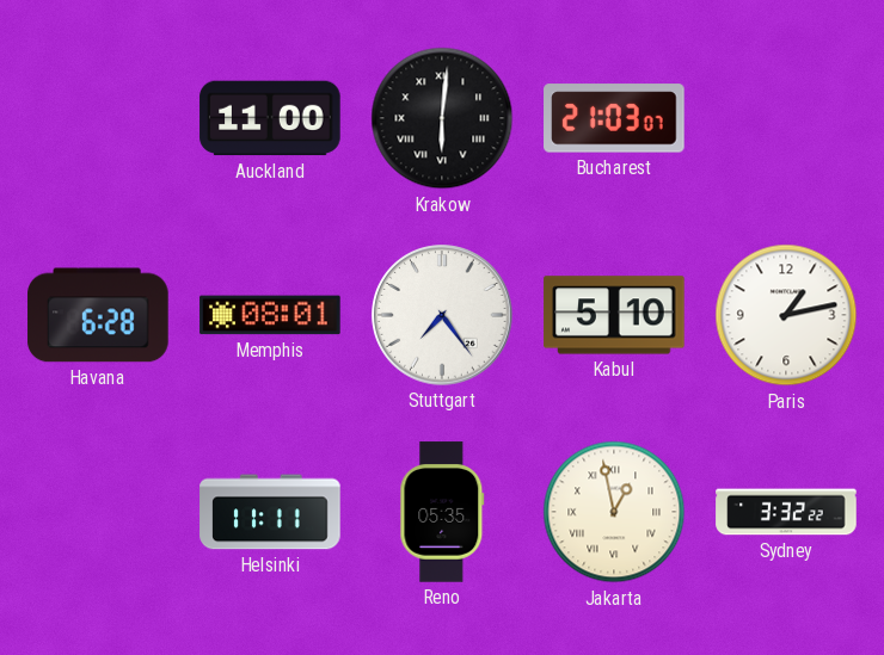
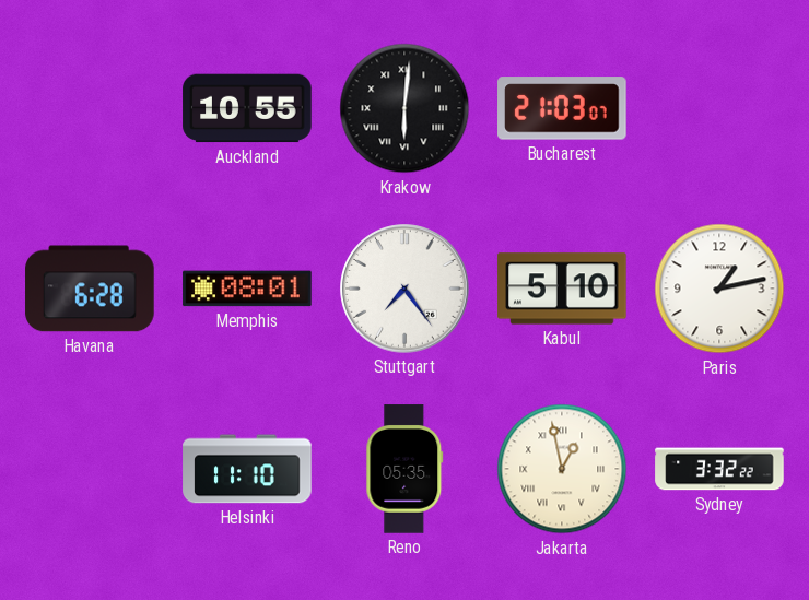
Auckland: 11:00 -> 10:55 (247, 108)
Helsinki: 11:11 -> 11:10 (247, 469)
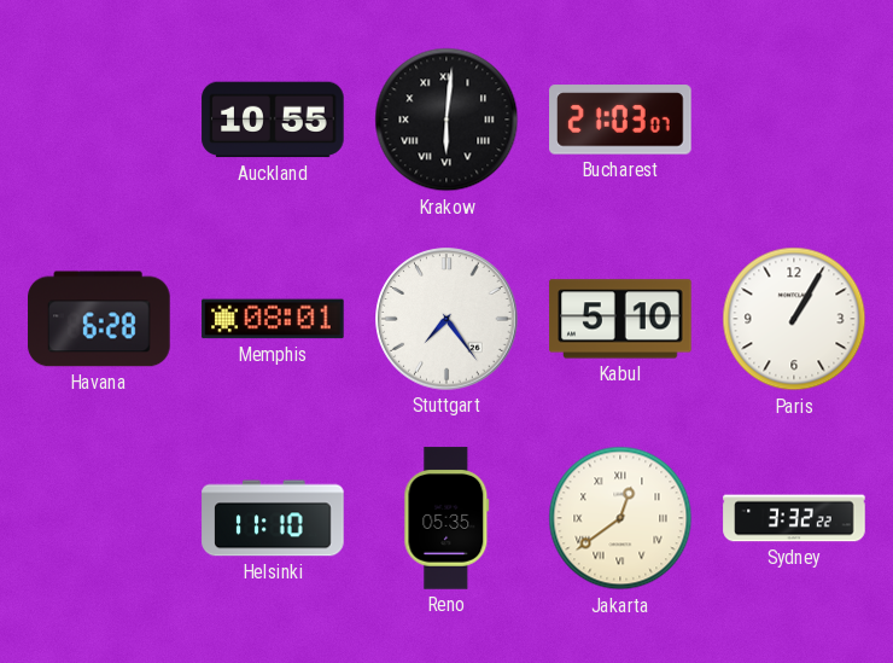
Paris: 1:13 -> 1:05 (794, 319)
Jakarta: 12:58 -> 12:39 (620, 518)
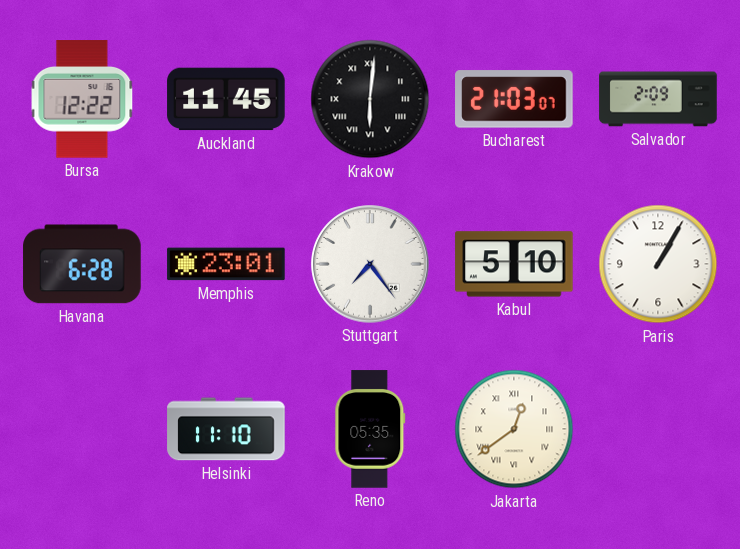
Bursa: none -> 12:22 (82, 99)
Auckland: 10:55 -> 11:45 (226, 99)
Salvador: none -> 2:09 (658, 99)
Memphis: 08:01 -> 23:01 (226, 264)
Sydney: 3:32 -> none (794, 518)
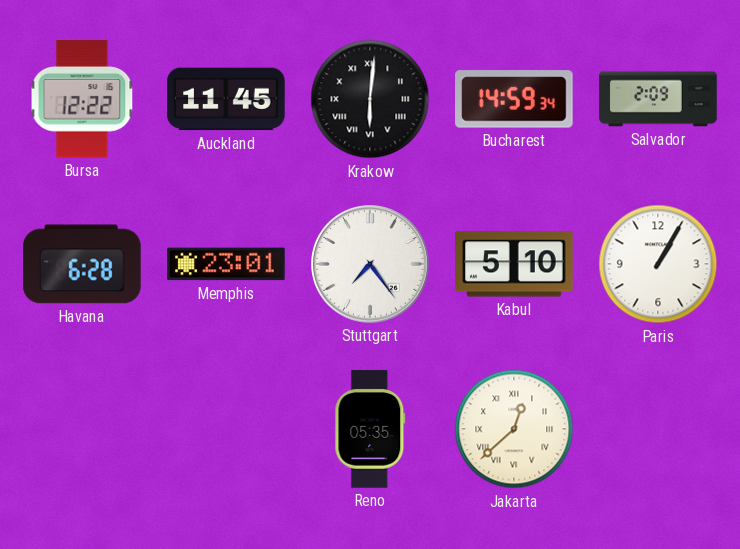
Bucharest: 21:03 -> 14:59 (514, 99)
Helsinki: 11:10 -> none (226, 429)
Jakarta: 12:39 -> 12:38 (514, 429)
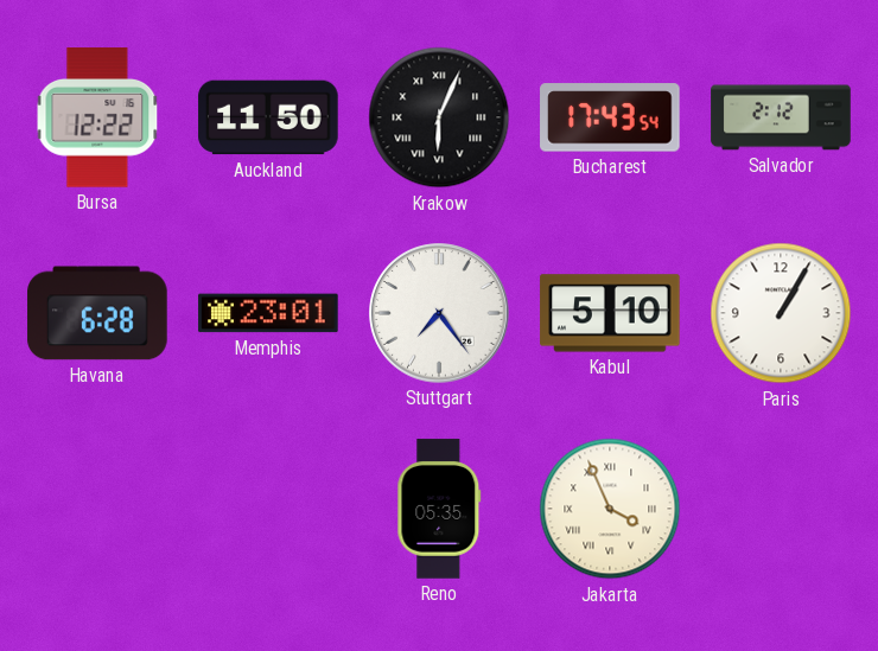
Auckland: 11:45 -> 11:50 (268, 117)
Krakow: 6:01 -> 6:04 (439, 117)
Bucharest: 14:59 -> 17:43 (610, 117)
Salvador: 2:09 -> 2:12 (781, 117)
Jakarta: 12:38 -> 3:56 (610, 509)
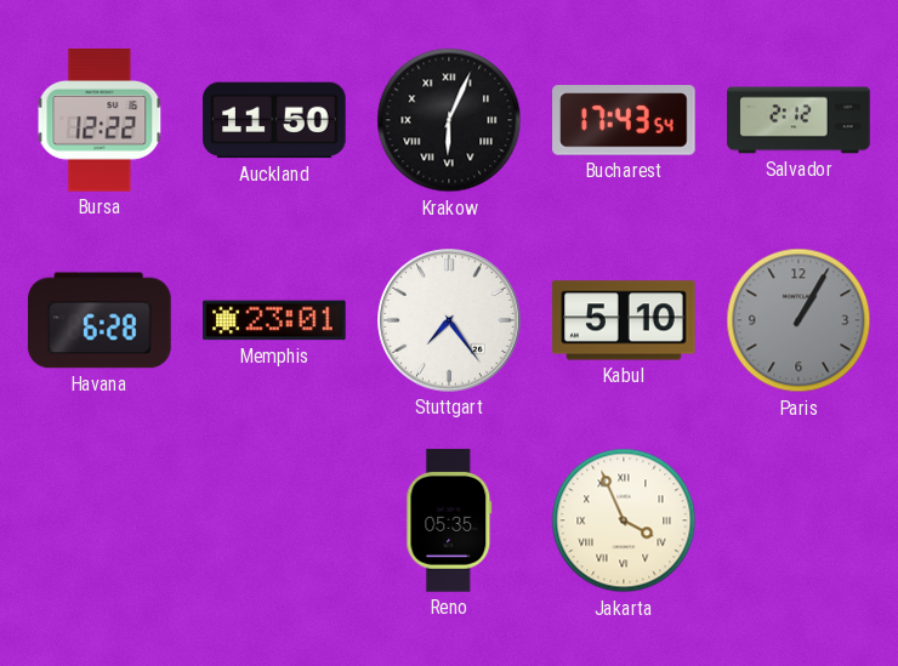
Paris dial: white -> grey (798, 320)
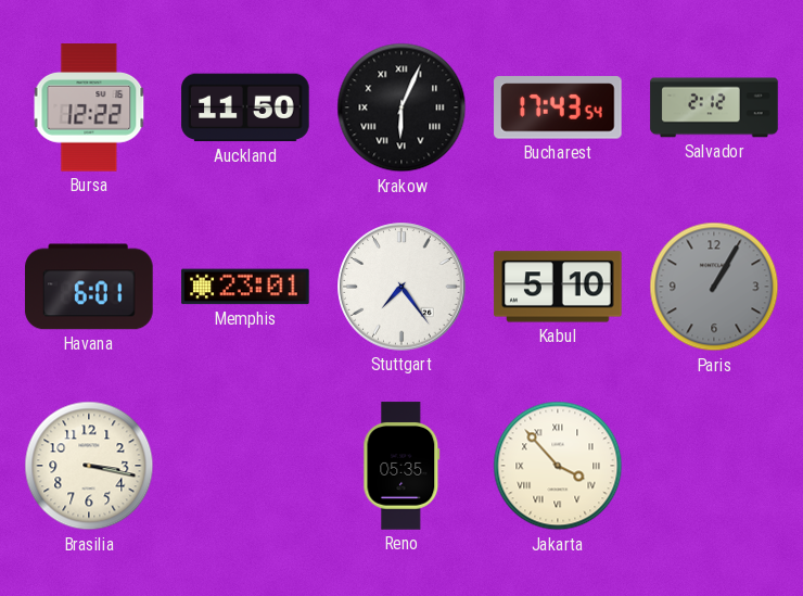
Havana: 6:28 -> 6:01 (89, 287)
Brasilia: none -> 3:17 (89, 466)
Jakarta: 3:56 -> 3:53 (558, 466)
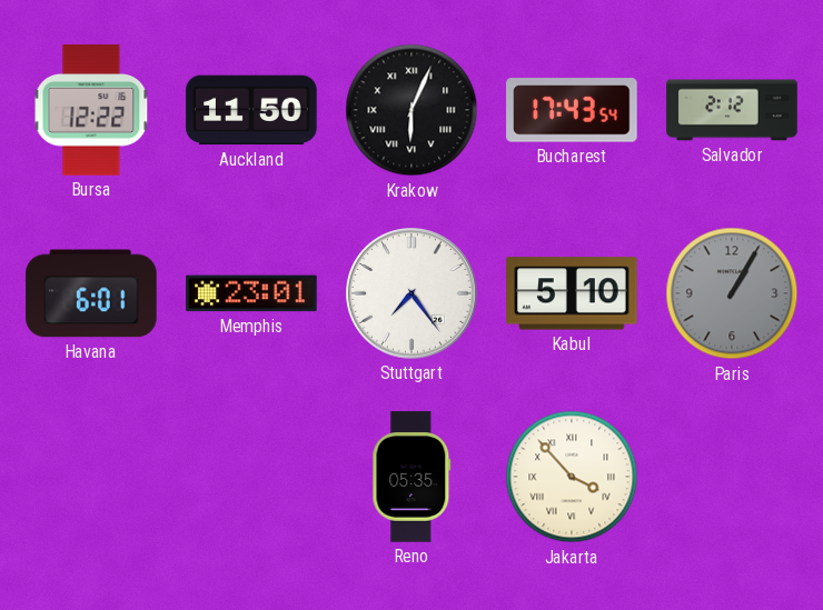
Brasilia: 3:17 -> none (89, 466)
